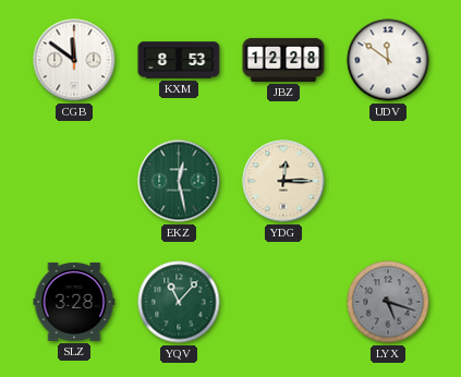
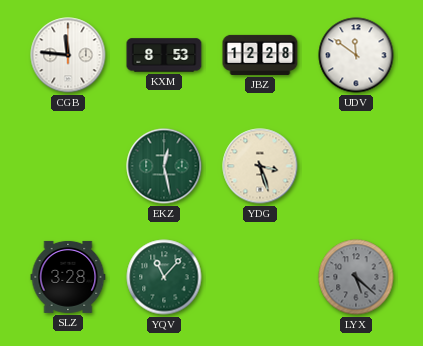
CGB: 11:51 -> 11:46 (68, 55)
YDG: 12:15 -> 3:27 (260, 166)
LYX: 5:18 -> 5:22 (356, 277)
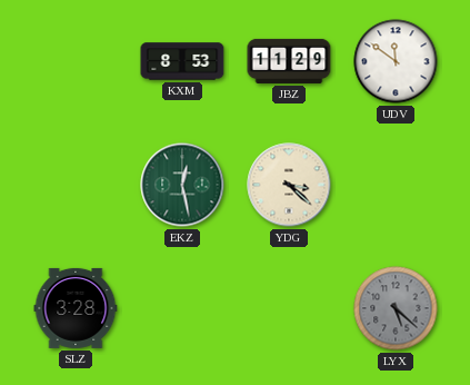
CGB: 11:46 -> none (68, 55)
JBZ: 12:28 -> 11:29 (289, 61)
YDG: 3:27 -> 3:22 (289, 185)
YQV: 11:07 -> none (164, 277)
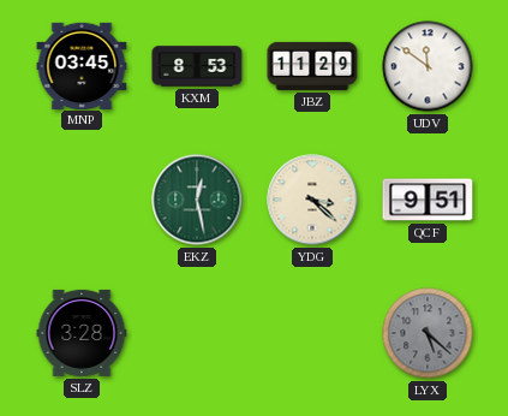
MNP: none -> 03:45 (82, 65)
QCF: none -> 9:51 (428, 200)
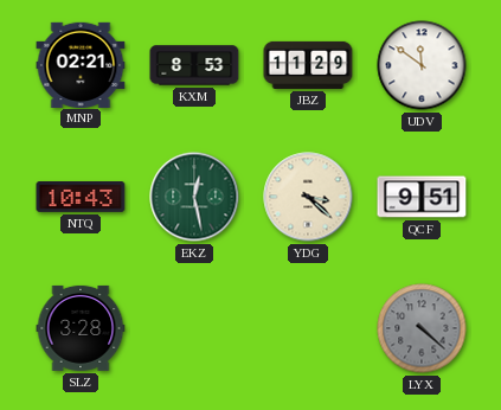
MNP: 03:45 -> 02:21 (81, 64)
NTQ: none -> 10:43 (81, 198)
LYX: 5:22 -> 4:22 (422, 328)
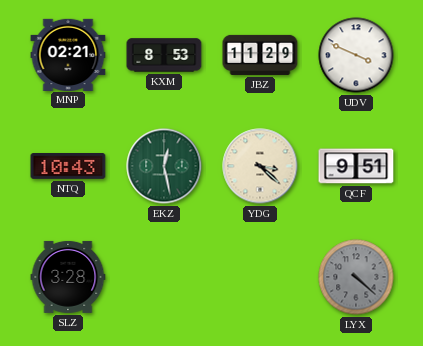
UDV: 11:51 -> 3:49 (356, 55)
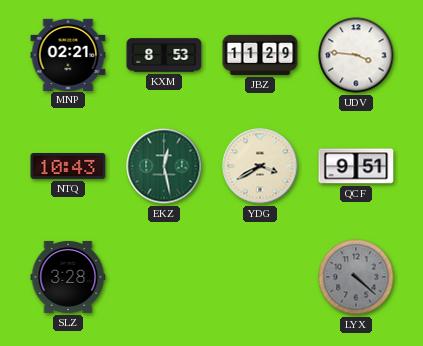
UDV: 3:49 -> 3:46 (356, 55)
YDG: 3:22 -> 3:40 (260, 166)
